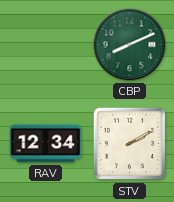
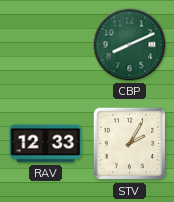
RAV: 12:34 -> 12:33 (46, 144)
STV: 2:10 -> 2:05 (130, 144)
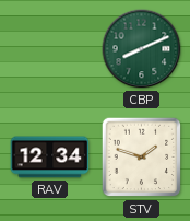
RAV: 12:33 -> 12:34 (50, 158)
STV: 2:05 -> 1:48 (142, 158)
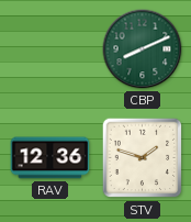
RAV: 12:34 -> 12:36 (50, 158)
